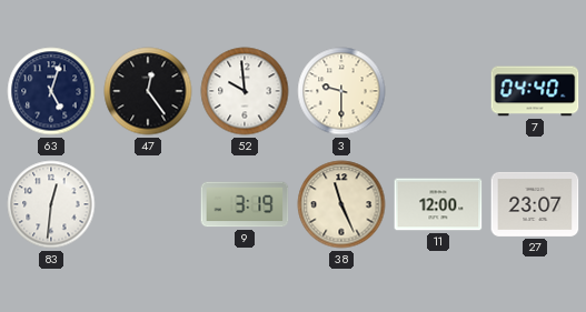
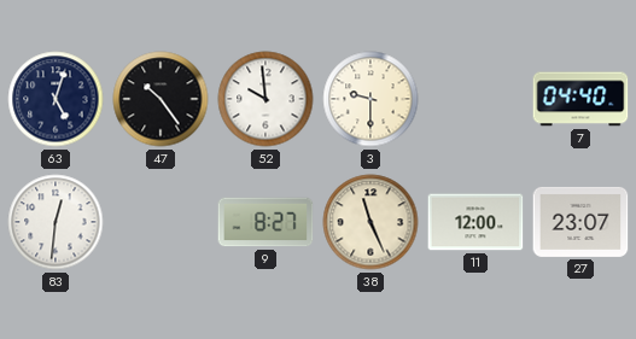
47: 12:24 -> 10:24 (161, 99)
9: 3:19 -> 8:27 (266, 222)
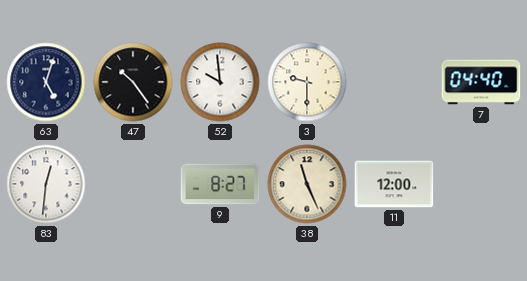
27: 23:07 -> none (580, 222)
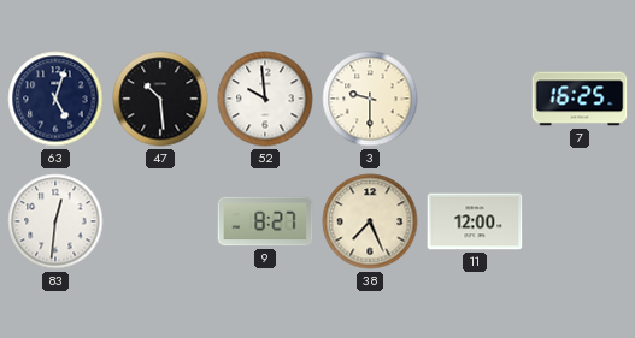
47: 10:24 -> 10:29 (160, 99)
7: 04:40 -> 16:25 (580, 99)
38: 11:26 -> 7:26 (370, 221)
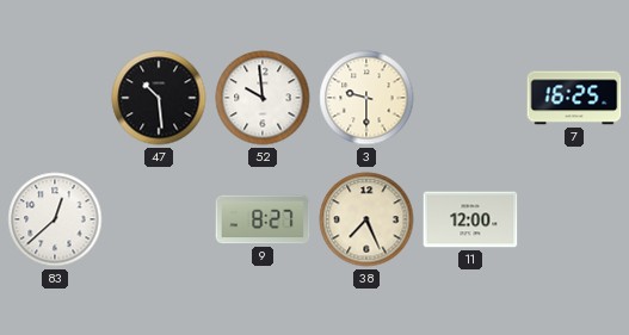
63: 5:03 -> none (55, 99)
83: 12:31 -> 12:38 (55, 219)
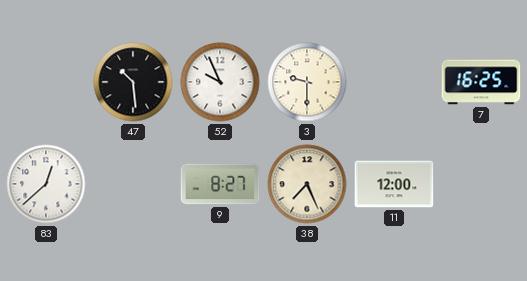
52: 9:59 -> 9:56 (220, 82)
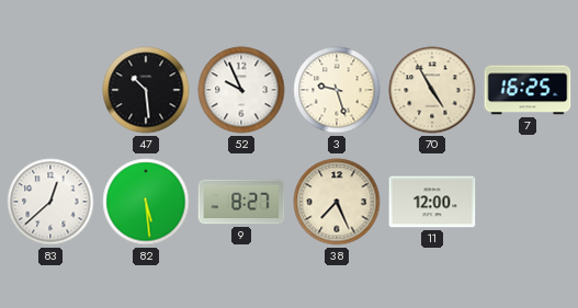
3: 9:30 -> 9:27 (337, 90)
70: none -> 4:55 (432, 90)
82: none -> 5:29 (146, 202)
